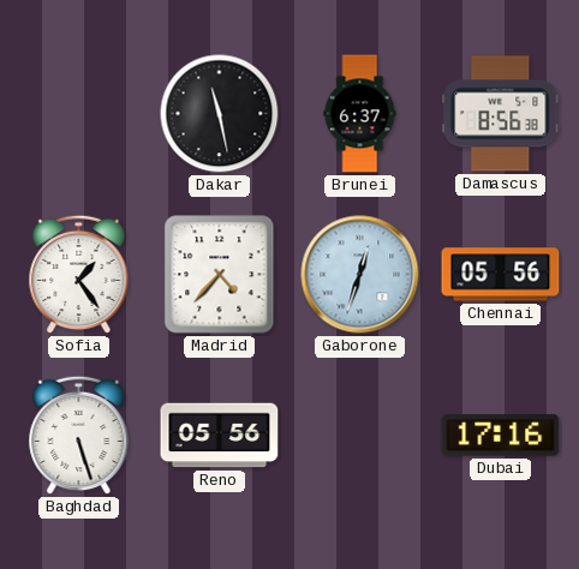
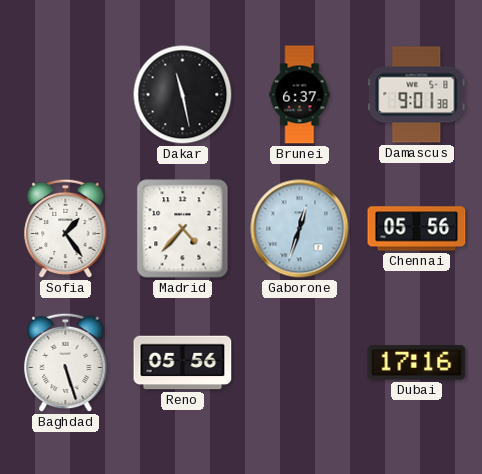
Damascus: 8:56 -> 9:01 (417, 95)
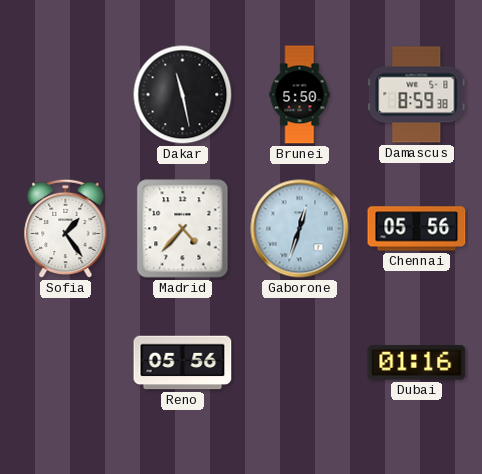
Brunei: 6:37 -> 5:50 (300, 95)
Damascus: 9:01 -> 8:59 (417, 95)
Baghdad: 5:27 -> none (66, 363)
Dubai: 17:16 -> 01:16 (417, 363)
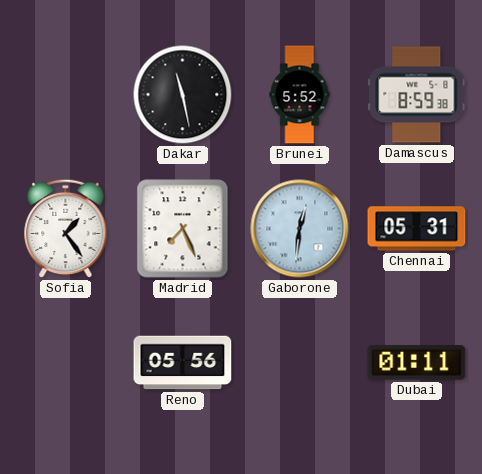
Brunei: 5:50 -> 5:52 (300, 95)
Madrid: 4:37 -> 7:26 (183, 229)
Gaborone: 12:33 -> 12:31 (300, 229)
Chennai: 05:56 -> 05:31 (417, 229)
Dubai: 01:16 -> 01:11 (417, 363)
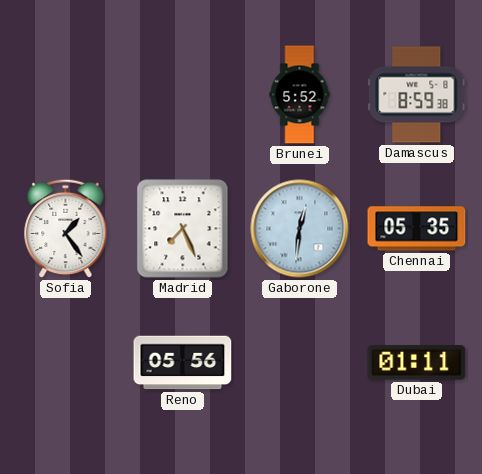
Dakar: 11:28 -> none (183, 95)
Chennai: 05:31 -> 05:35 (417, 229)
